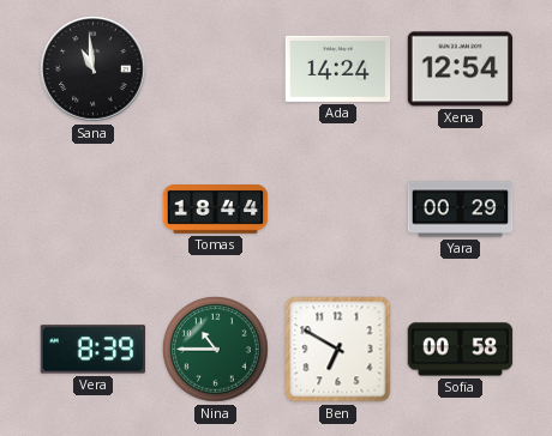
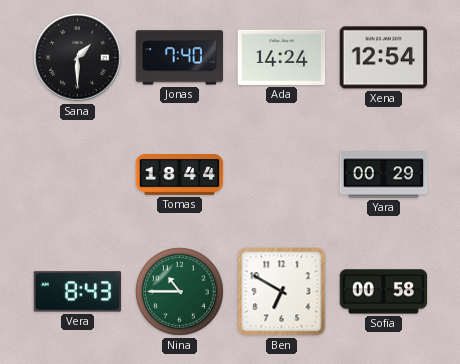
Sana: 10:59 -> 1:30 (78, 58)
Jonas: none -> 7:40 (180, 58)
Vera: 8:39 -> 8:43 (78, 292)
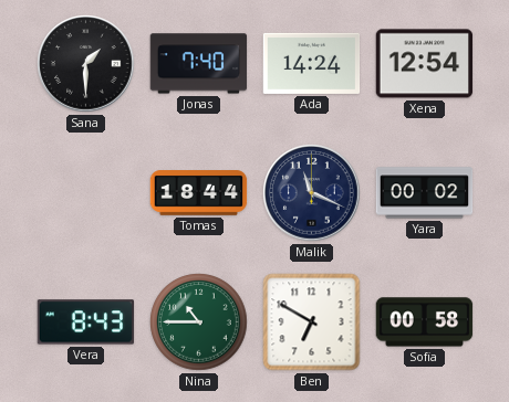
Malik: none -> 11:19 (312, 193)
Yara: 00:29 -> 00:02 (425, 193)
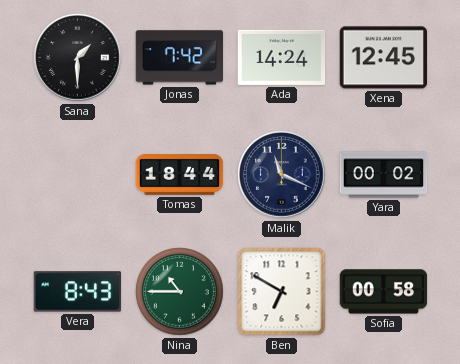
Jonas: 7:40 -> 7:42 (180, 58)
Xena: 12:54 -> 12:45 (384, 58)
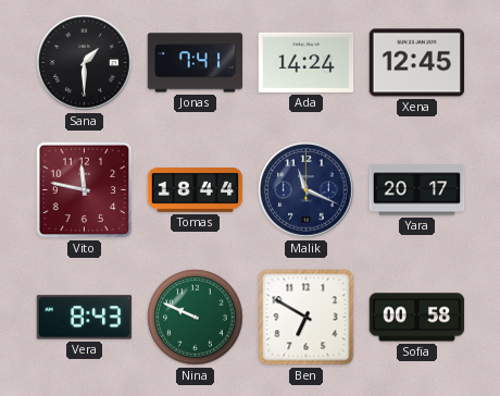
Jonas: 7:42 -> 7:41 (196, 63)
Vito: none -> 11:47 (85, 190)
Yara: 00:02 -> 20:17 (417, 190)
Nina: 10:45 -> 9:49 (196, 318)
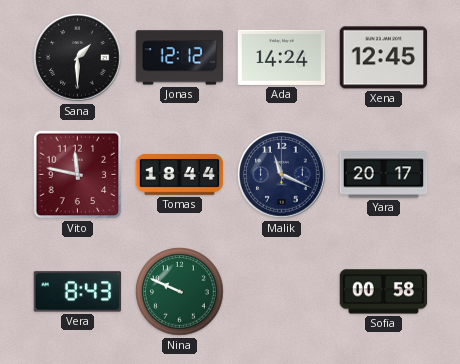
Jonas: 7:41 -> 12:12 (180, 58)
Ben: 6:50 -> none (307, 318)
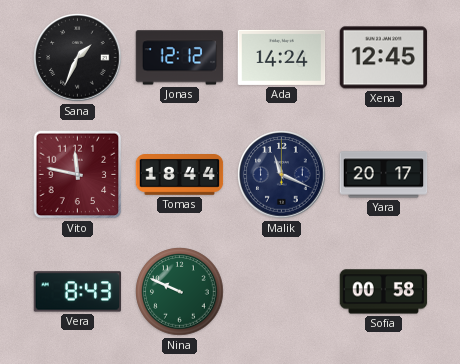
Sana: 1:30 -> 1:34 (78, 58)
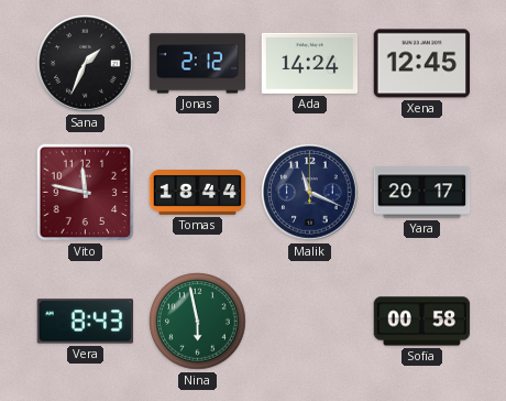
Jonas: 12:12 -> 2:12 (198, 64)
Nina: 9:49 -> 5:58 (198, 322)
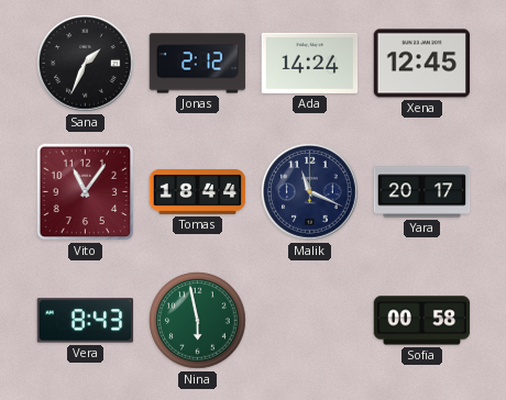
Vito: 11:47 -> 11:06 (86, 192)
